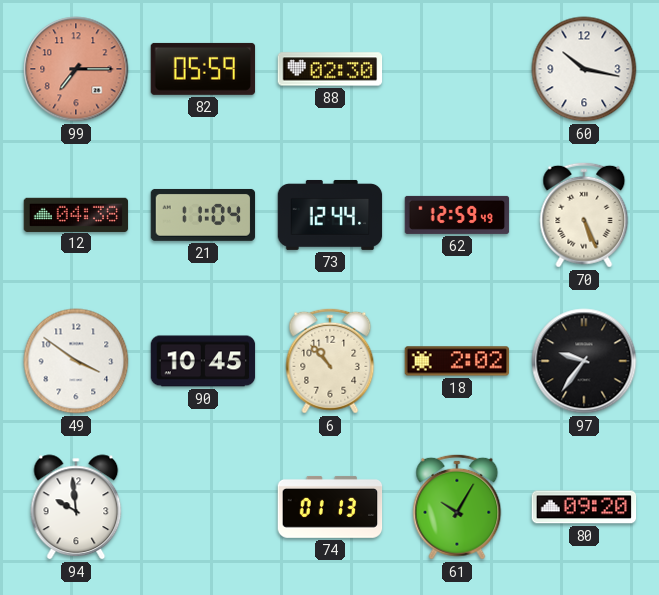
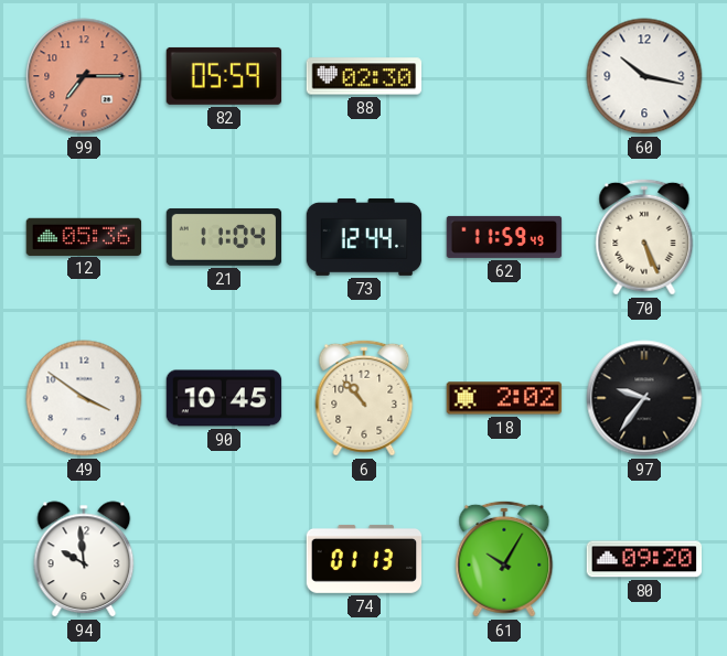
12: 04:38 -> 05:36 (84, 236)
62: 12:59 -> 11:59 (504, 237)
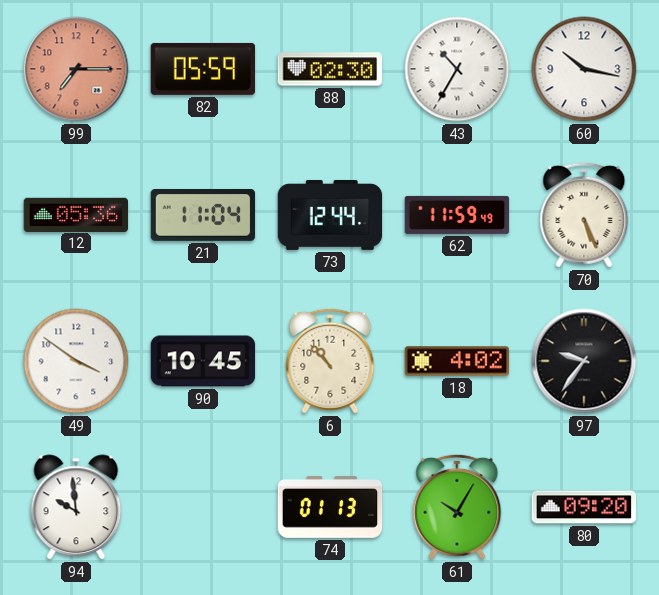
43: none -> 10:35 (457, 69)
18: 2:02 -> 4:02 (457, 361)
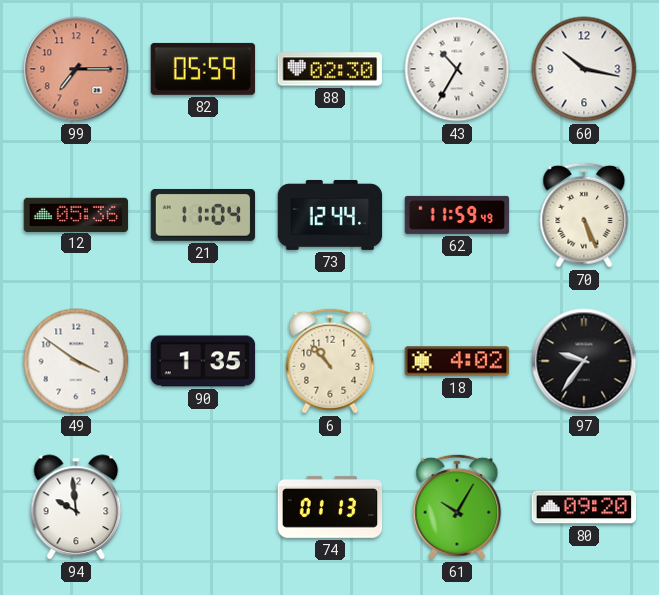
90: 10:45 -> 1:35 (203, 361)
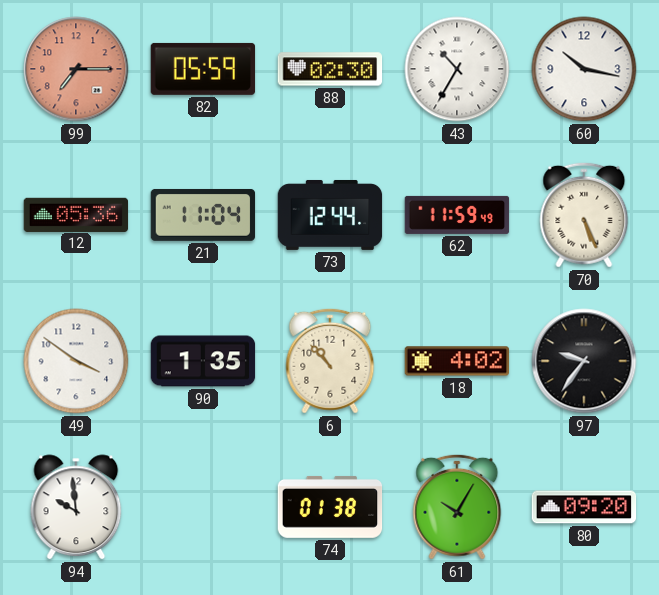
74: 01:13 -> 01:38 (330, 507)
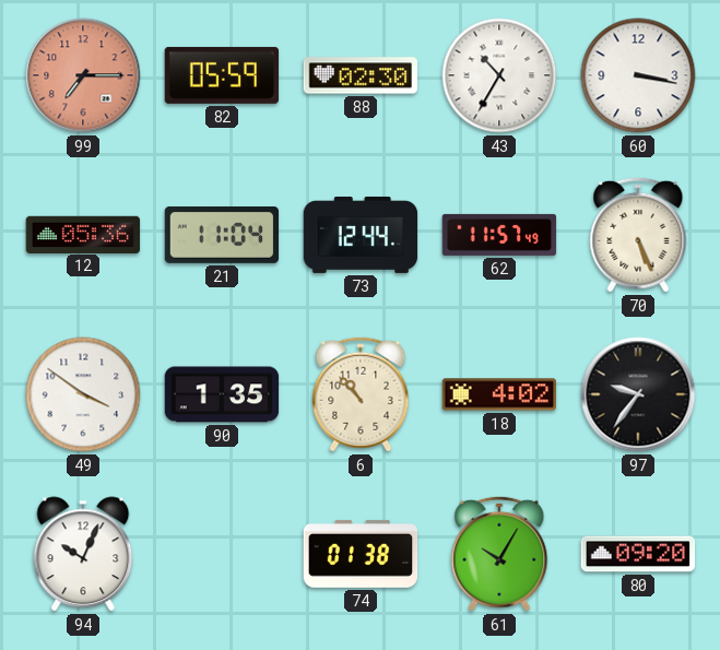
60: 10:17 -> 3:17 (638, 75)
62: 11:59 -> 11:57 (499, 235)
94: 9:59 -> 10:04 (83, 554)
